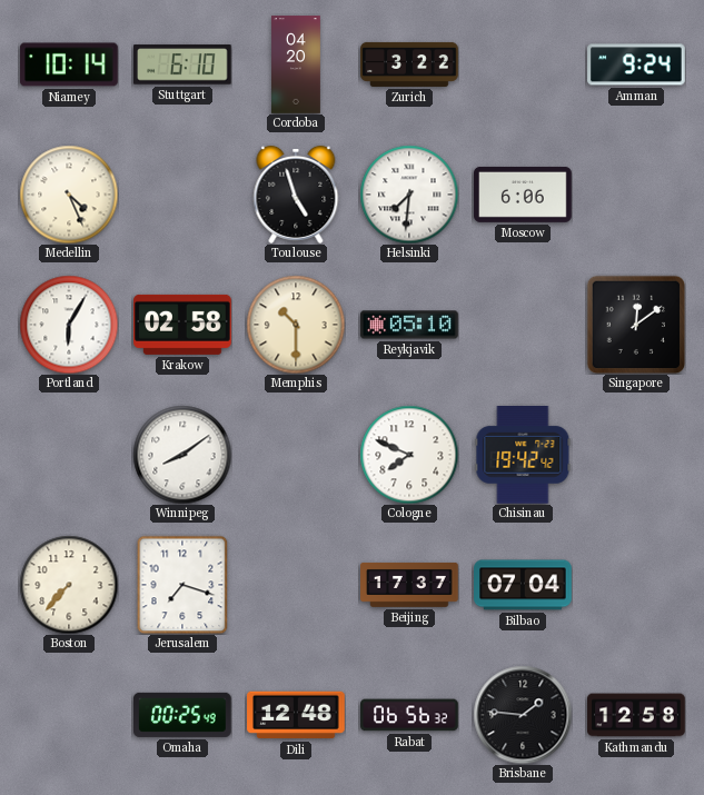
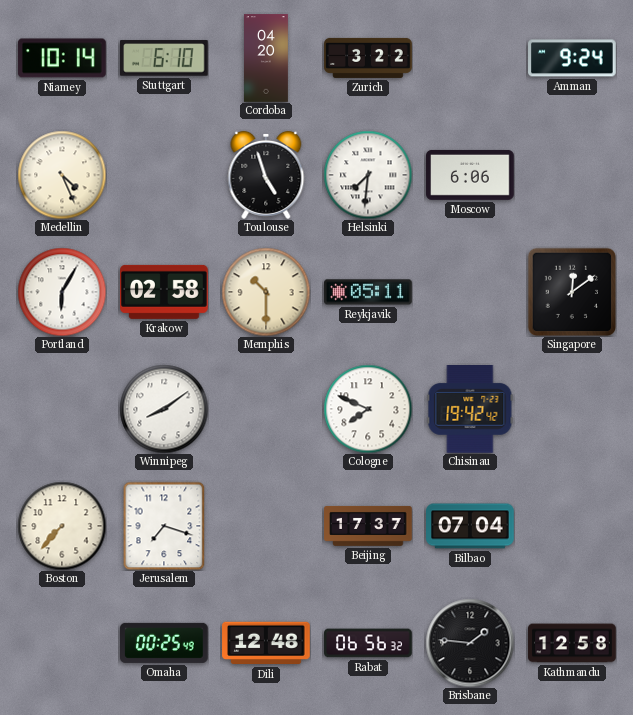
Reykjavik: 05:10 -> 05:11 (368, 292)
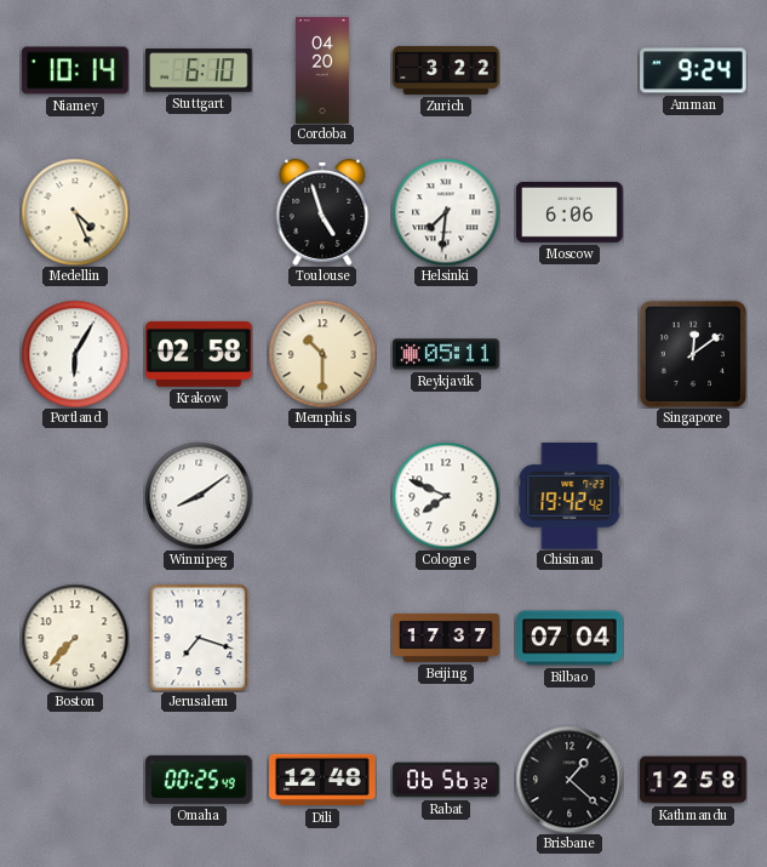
Brisbane: 1:46 -> 1:22 (569, 780)
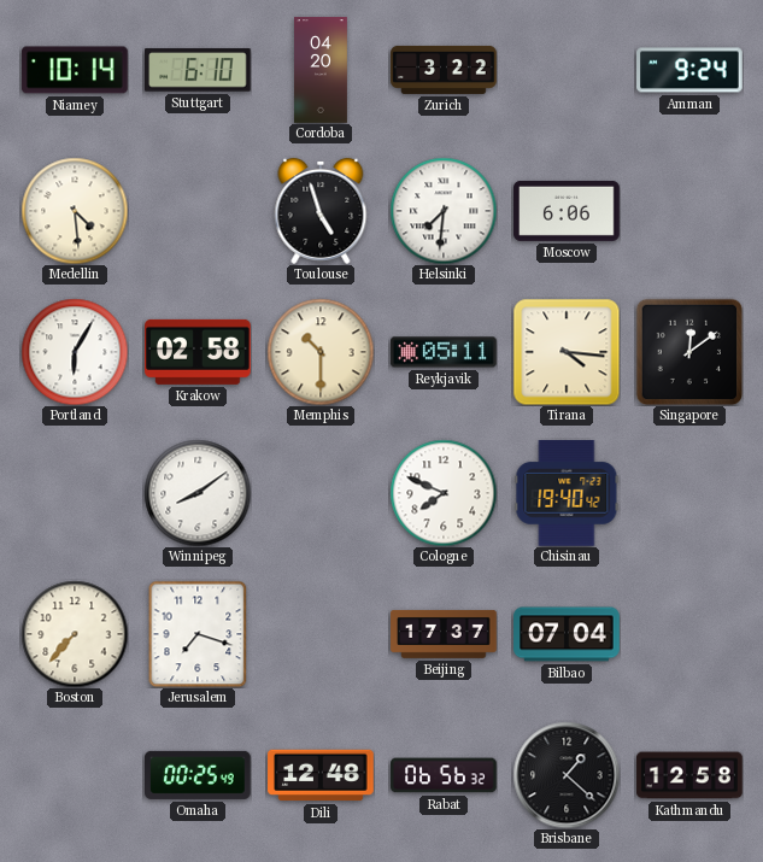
Medellin: 4:26 -> 4:29 (75, 211)
Tirana: none -> 4:16 (567, 352)
Chisinau: 19:42 -> 19:40 (567, 494)
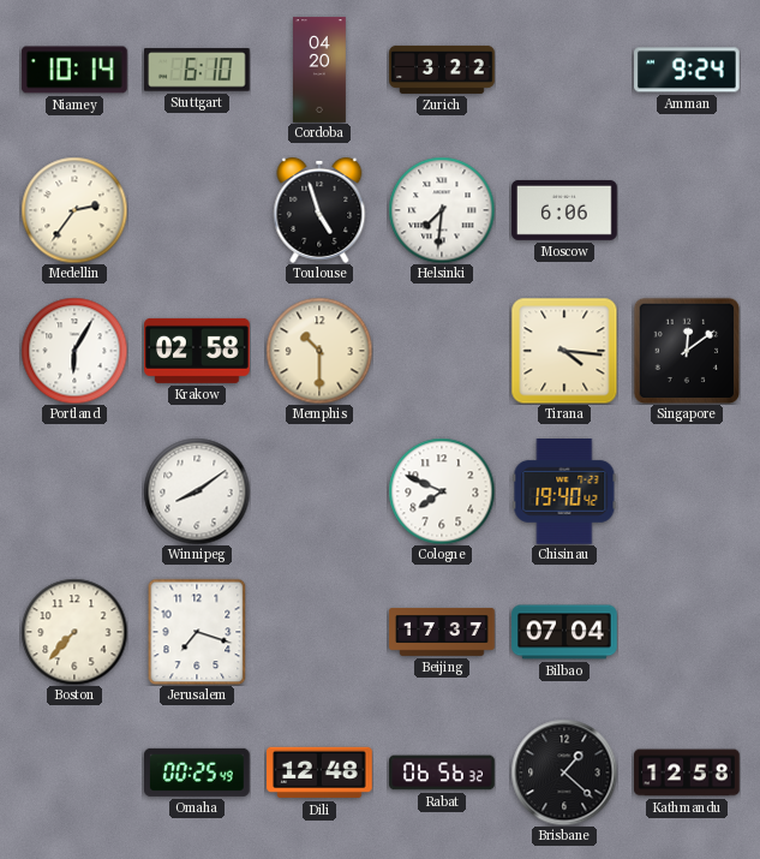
Medellin: 4:29 -> 2:36 (74, 210)
Reykjavik: 05:11 -> none (444, 352)
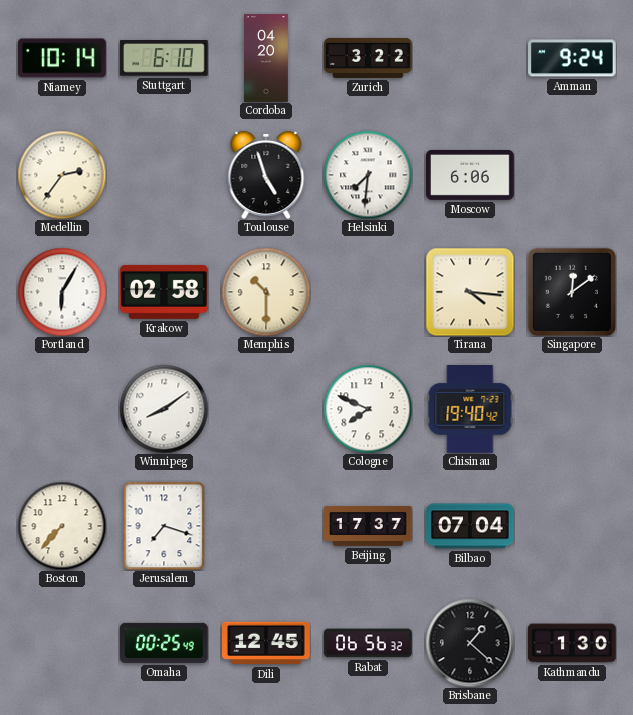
Dili: 12:48 -> 12:45 (266, 643)
Kathmandu: 12:58 -> 1:30 (572, 643)
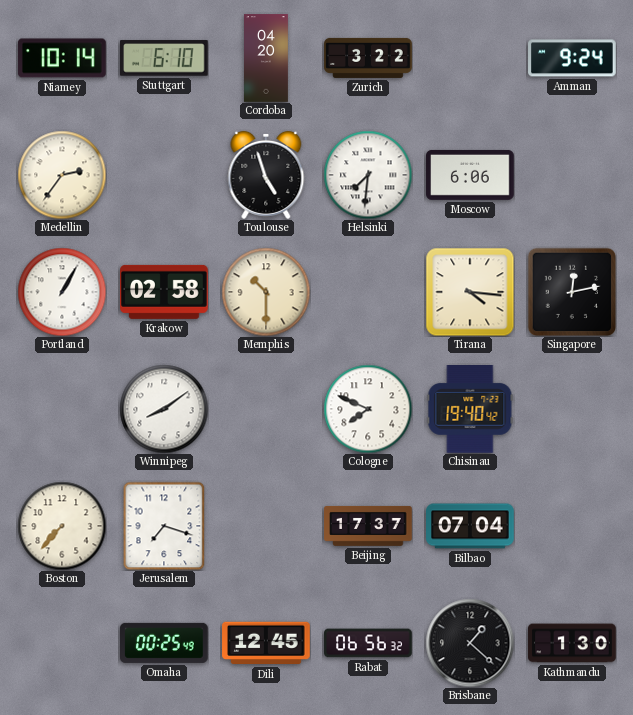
Portland: 6:05 -> 1:05 (62, 292)
Singapore: 12:09 -> 12:13 (572, 292)
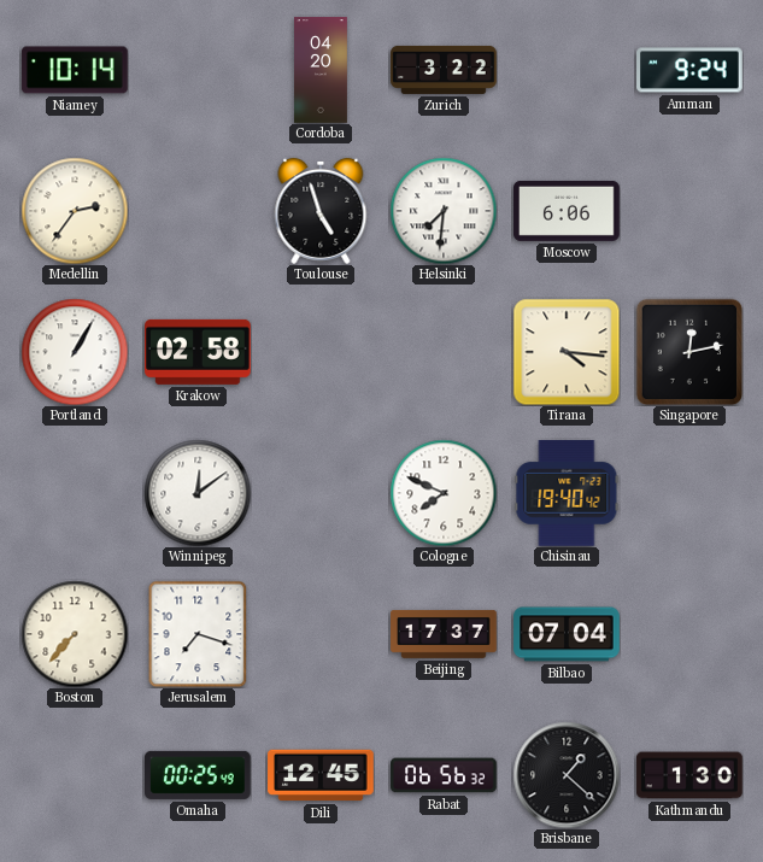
Stuttgart: 6:10 -> none (165, 58)
Memphis: 10:30 -> none (266, 292)
Winnipeg: 8:09 -> 12:09 (198, 493)
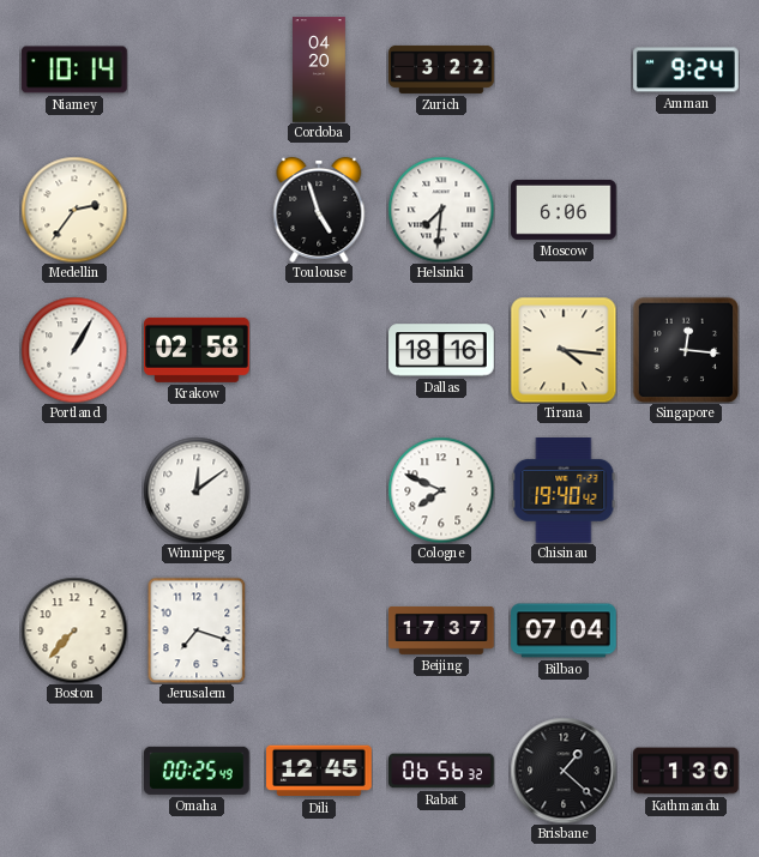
Dallas: none -> 18:16 (441, 350)
Singapore: 12:13 -> 12:16 (686, 350)
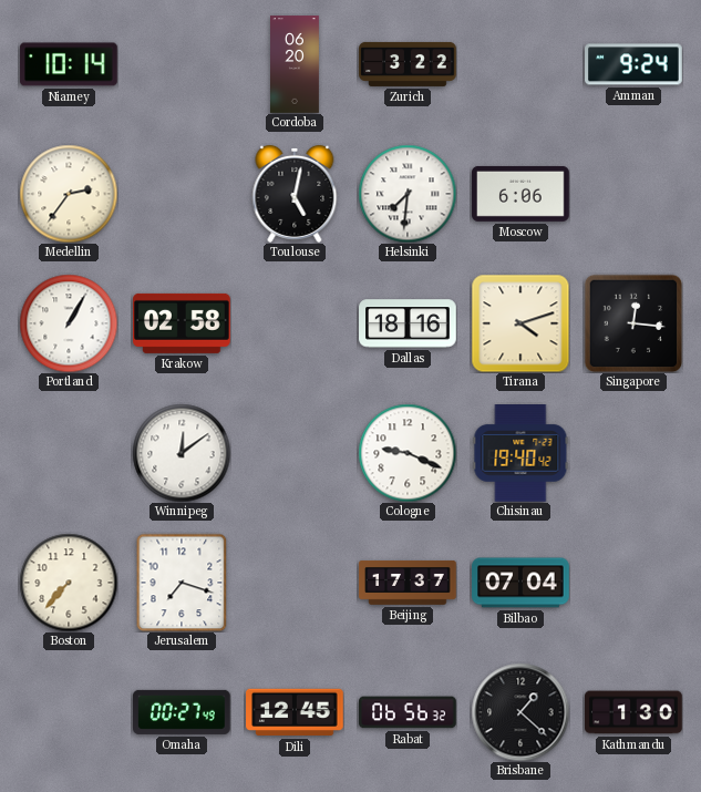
Cordoba: 04:20 -> 06:20 (296, 64)
Toulouse: 4:57 -> 5:02 (295, 194)
Tirana: 4:16 -> 4:12 (520, 323)
Cologne: 7:49 -> 9:19 (408, 453)
Omaha: 00:25 -> 00:27 (183, 712)
